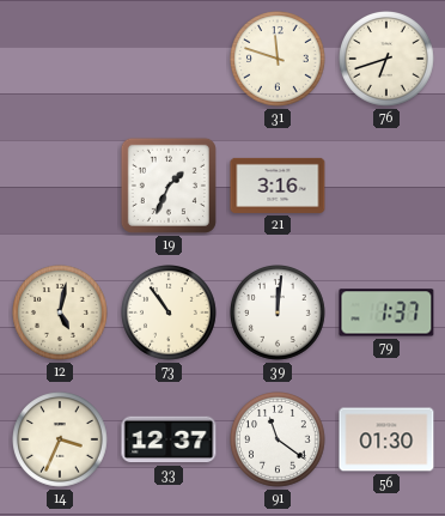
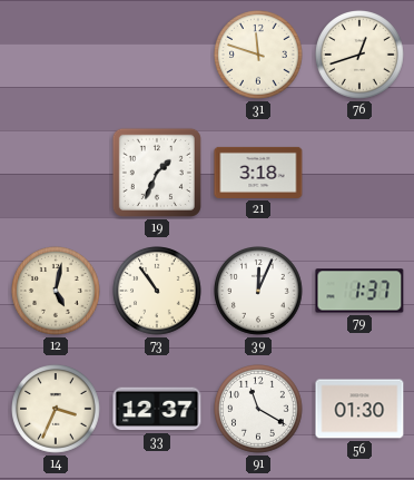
76: 6:42 -> 12:42 (361, 56)
21: 3:16 -> 3:18 (258, 173)
39: 12:01 -> 12:04 (259, 292)
91: 11:21 -> 11:20 (259, 410)
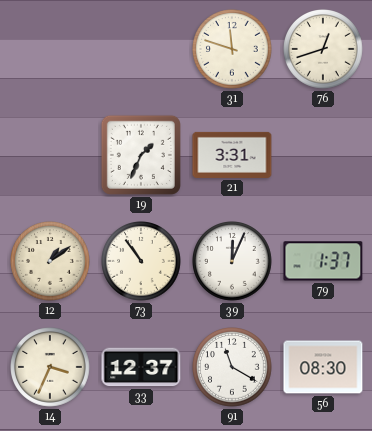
21: 3:18 -> 3:31 (232, 155)
12: 5:02 -> 1:09 (51, 262)
56: 01:30 -> 08:30 (323, 367)
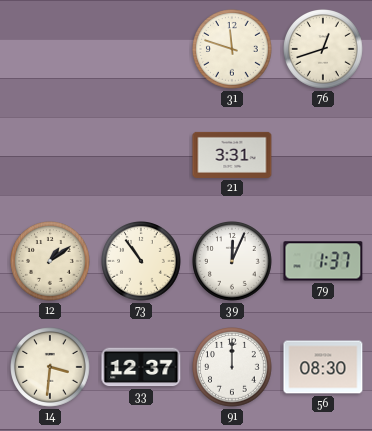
19: 1:34 -> none (141, 155)
14: 3:34 -> 3:31 (51, 368)
91: 11:20 -> 12:00 (233, 368)
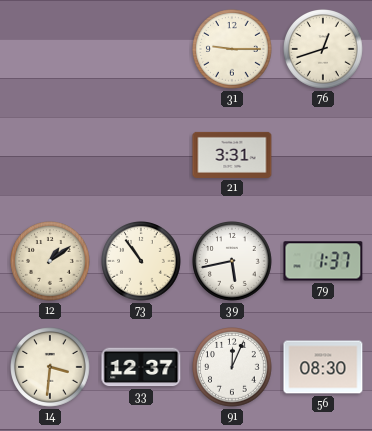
31: 11:48 -> 9:15 (233, 50)
39: 12:04 -> 5:43 (233, 262)
91: 12:00 -> 12:04 (233, 368)
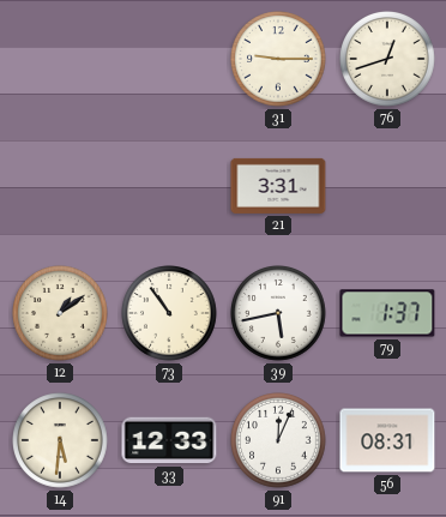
14: 3:31 -> 5:31 (61, 441)
33: 12:37 -> 12:33 (169, 440)
56: 08:30 -> 08:31 (387, 440)
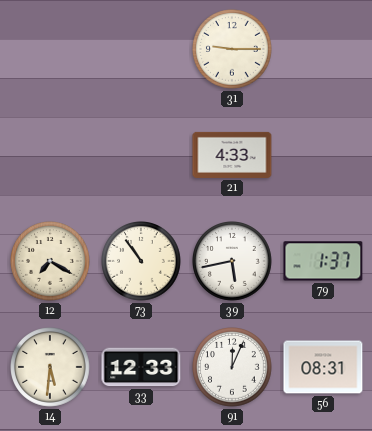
76: 12:42 -> none (388, 60)
21: 3:31 -> 4:33 (232, 155)
12: 1:09 -> 7:20 (51, 262)
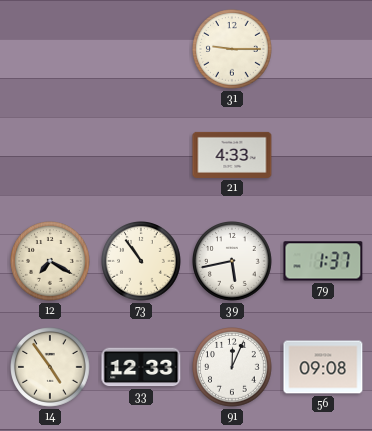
14: 5:31 -> 4:54 (51, 368)
56: 08:31 -> 09:08 (323, 367)
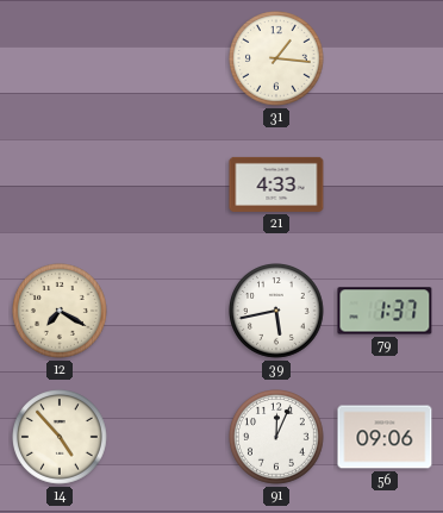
31: 9:15 -> 1:16 (277, 60)
73: 10:54 -> none (142, 262)
14: 4:54 -> 4:53 (61, 438)
33: 12:33 -> none (141, 367)
56: 09:08 -> 09:06 (385, 437)
